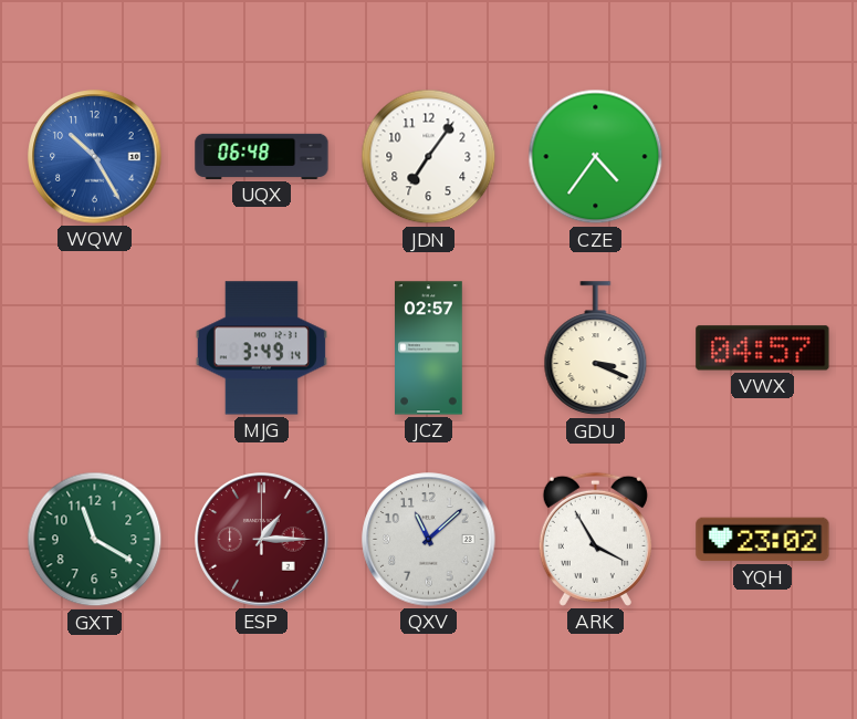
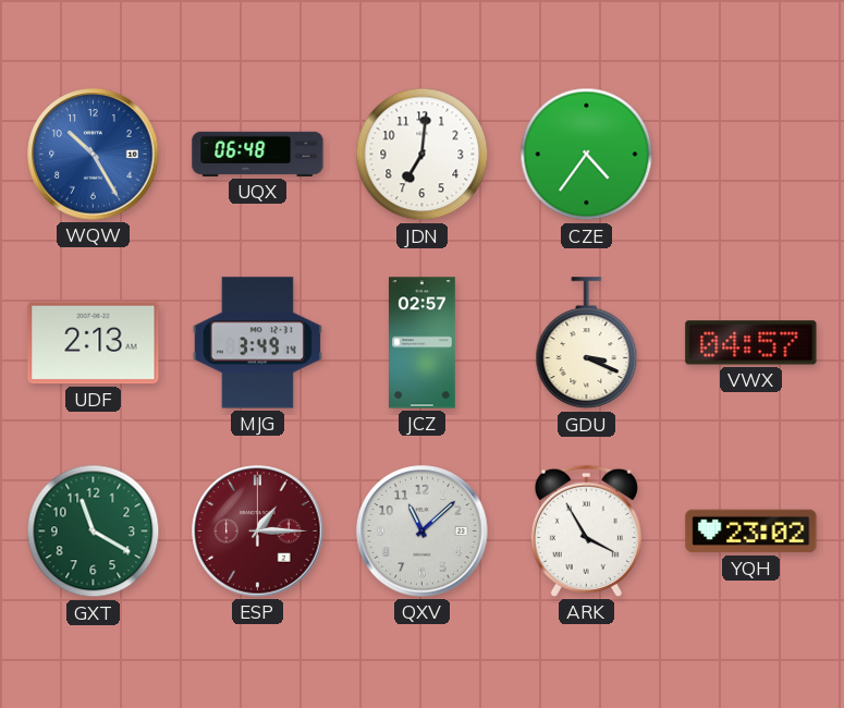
JDN: 7:06 -> 7:01 (423, 155)
UDF: none -> 2:13 (94, 343)
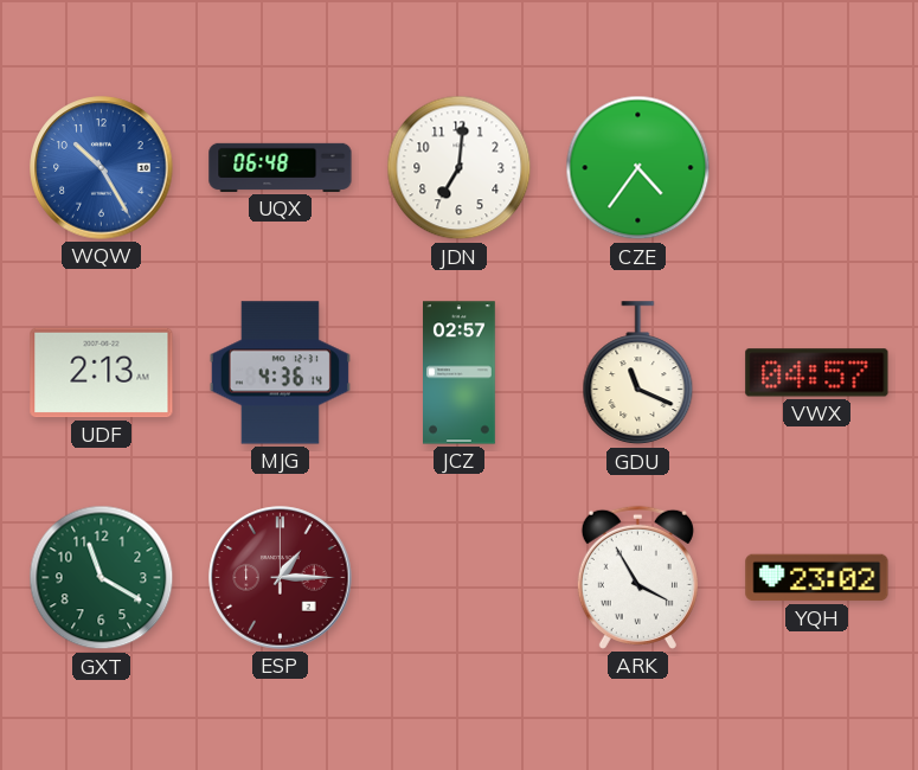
MJG: 3:49 -> 4:36 (280, 373)
GDU: 3:19 -> 11:19 (638, 373)
QXV: 11:08 -> none (423, 532)
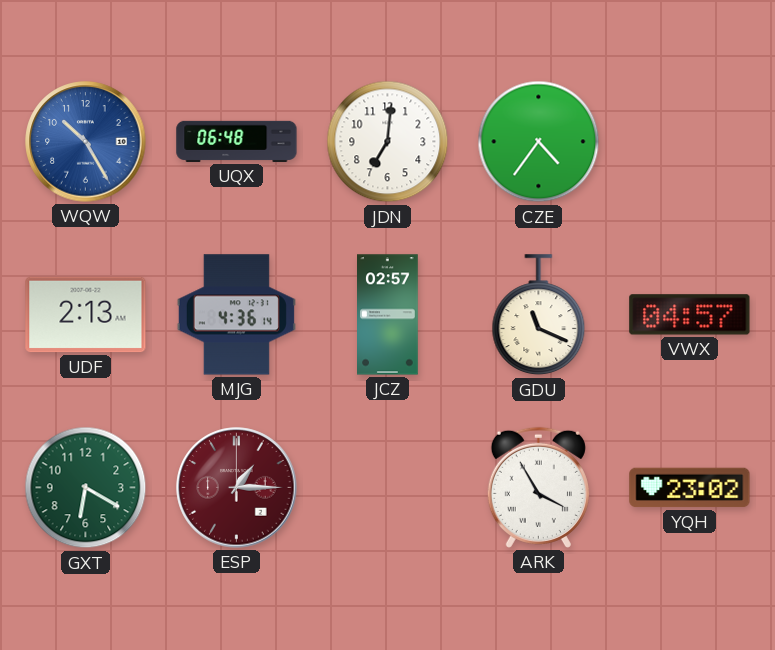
GXT: 11:20 -> 6:20 (86, 488)
